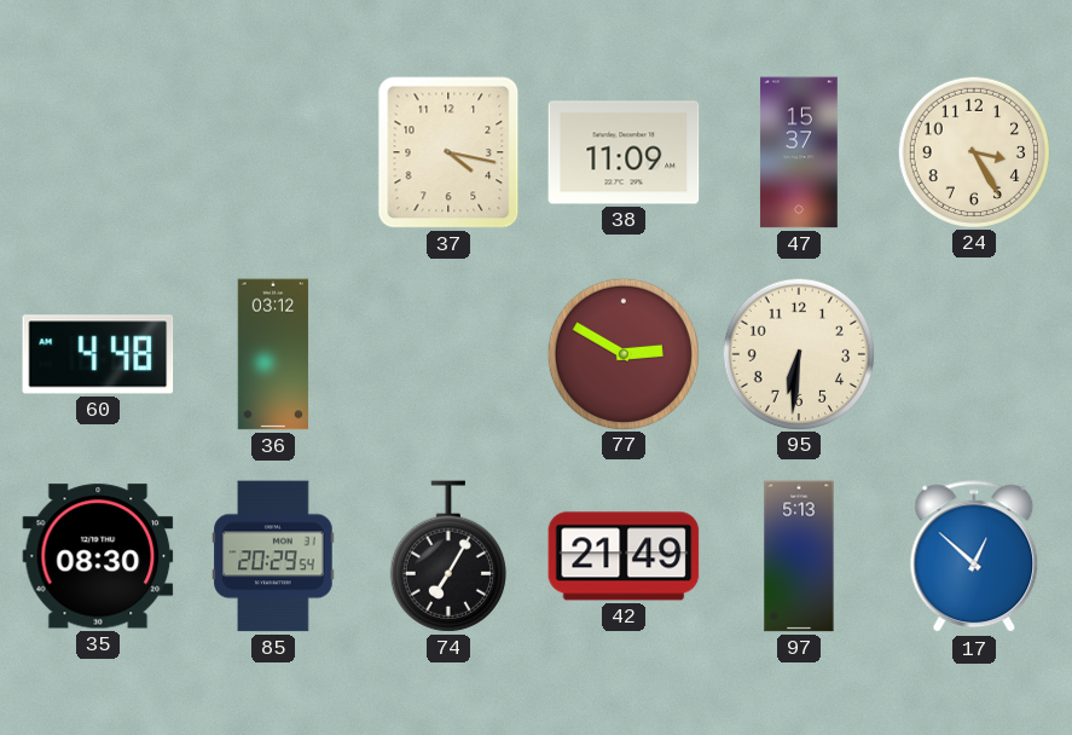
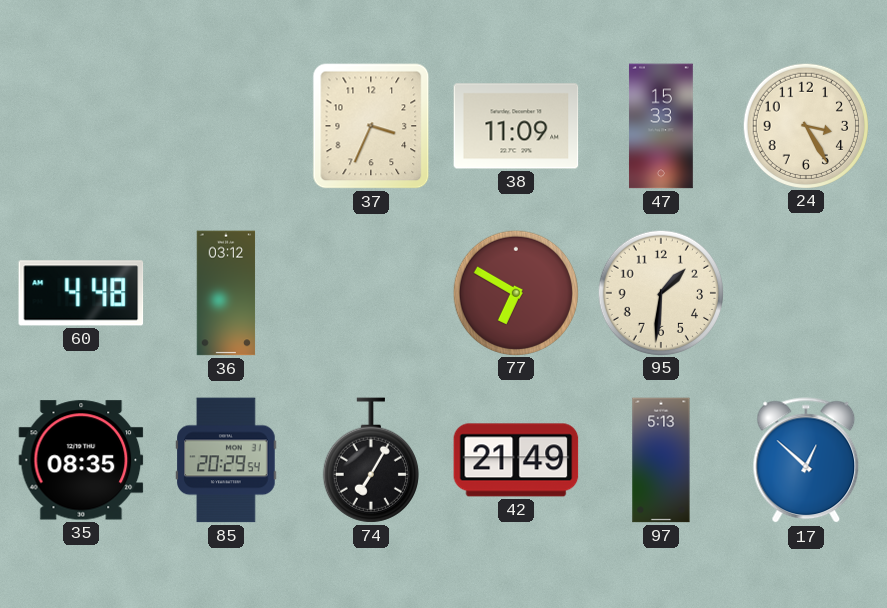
37: 4:17 -> 3:34 (371, 126)
47: 15:37 -> 15:33 (661, 126)
77: 2:50 -> 6:50 (515, 292)
95: 6:31 -> 1:31 (660, 292)
35: 08:30 -> 08:35 (81, 460)
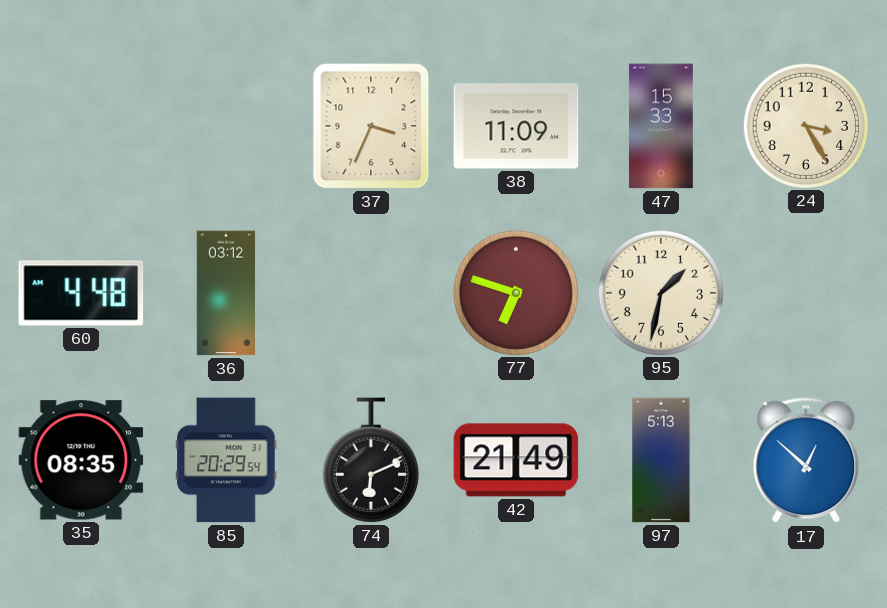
77: 6:50 -> 6:48 (515, 292)
95: 1:31 -> 1:32 (660, 292)
74: 7:05 -> 6:11 (371, 460)
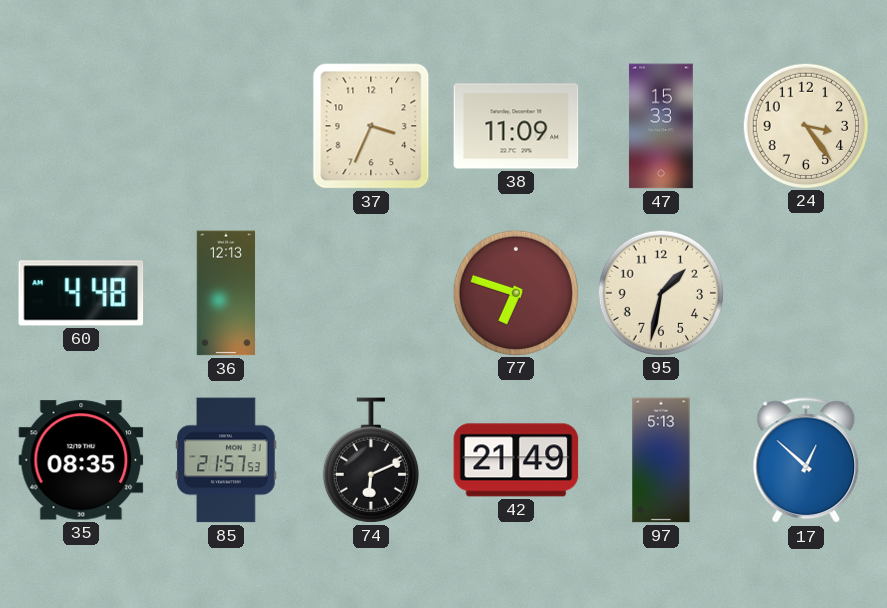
24: 3:25 -> 3:24 (805, 125)
36: 03:12 -> 12:13 (226, 293)
85: 20:29 -> 21:57 (226, 460)
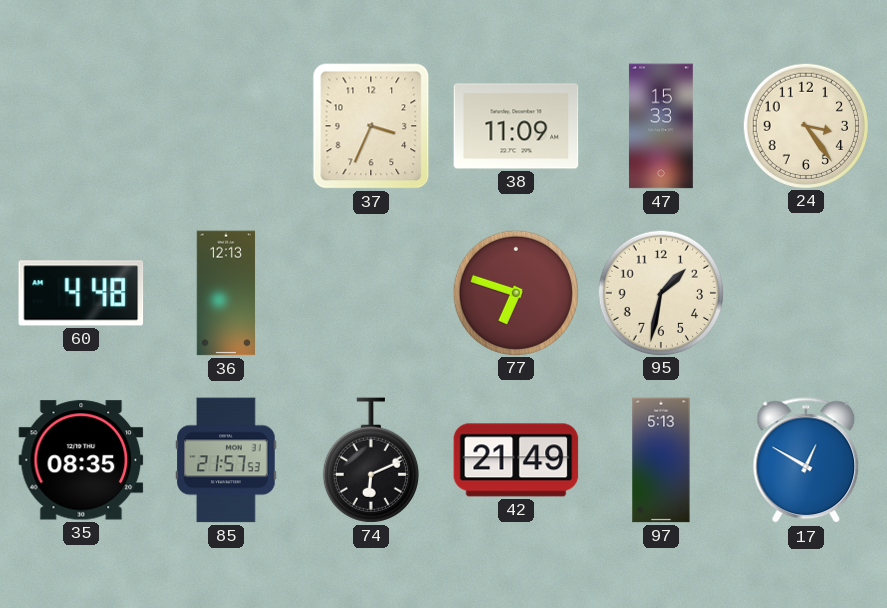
17: 12:52 -> 12:50 (806, 461)
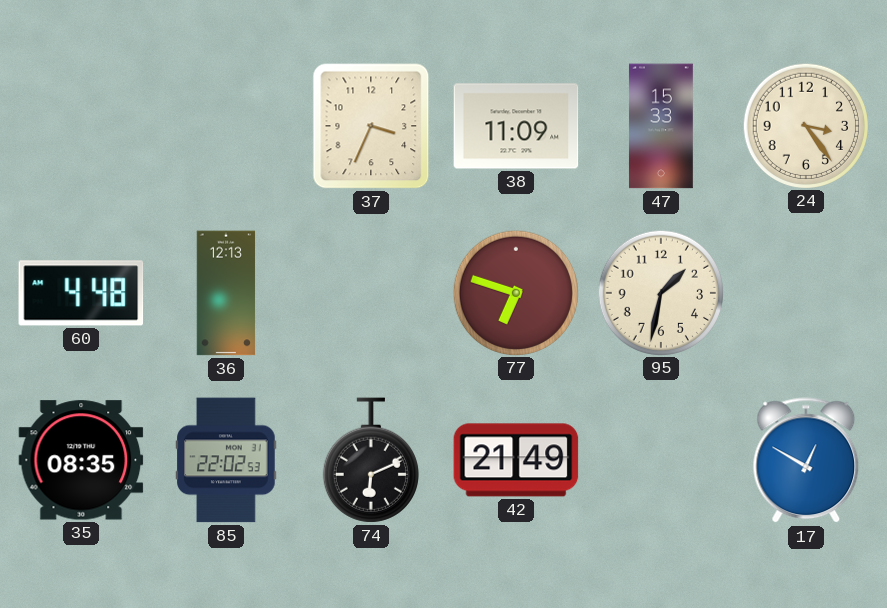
85: 21:57 -> 22:02 (226, 460)
97: 5:13 -> none (661, 460)
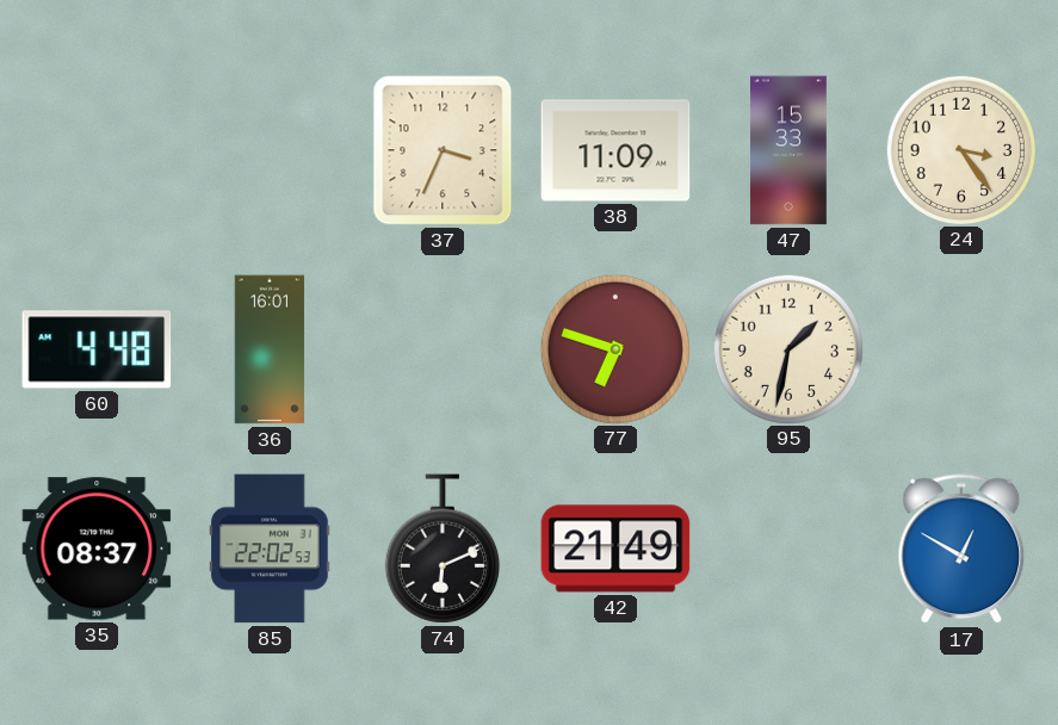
36: 12:13 -> 16:01 (270, 349)
35: 08:35 -> 08:37 (97, 549)
